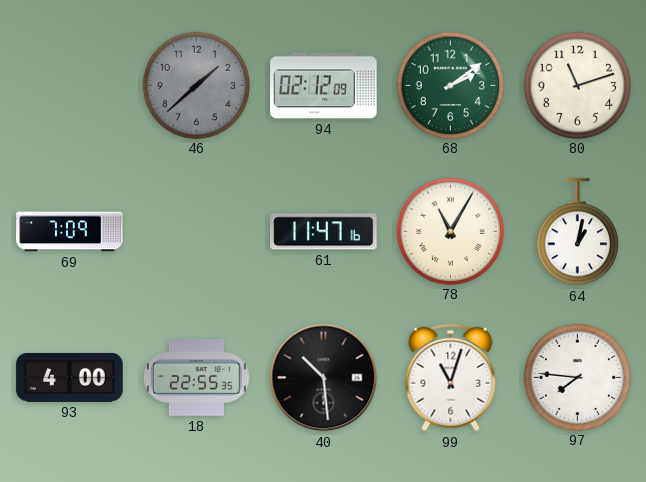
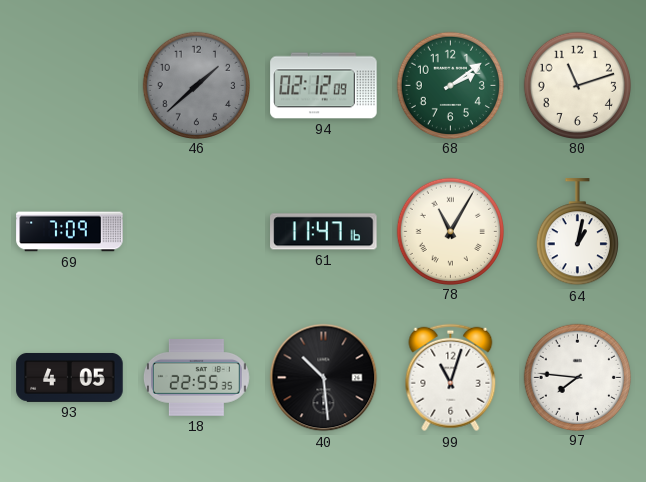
93: 4:00 -> 4:05 (70, 378)
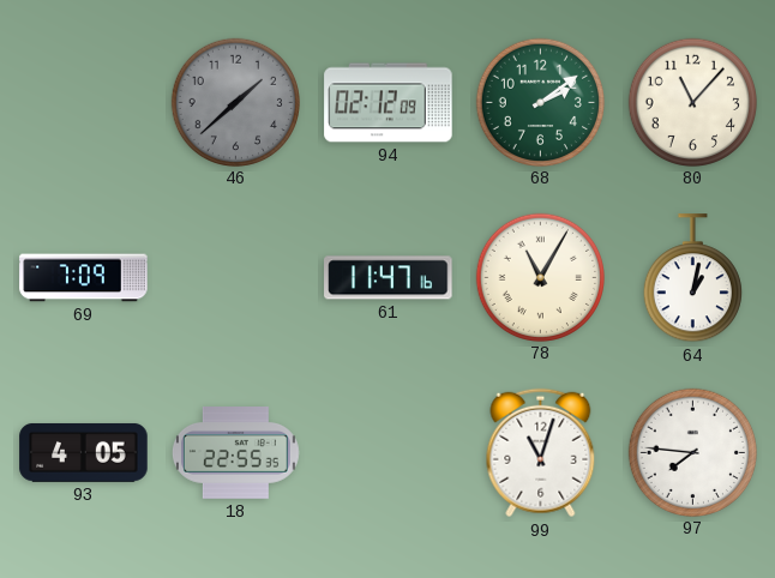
80: 11:12 -> 11:07 (692, 102)
40: 10:29 -> none (324, 378)
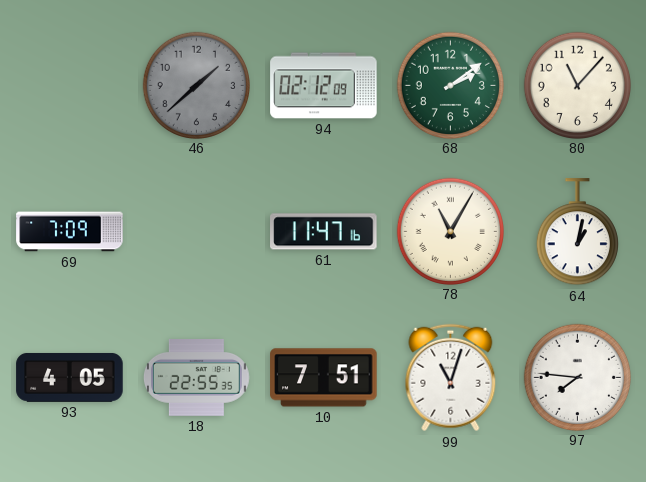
10: none -> 7:51 (324, 378)
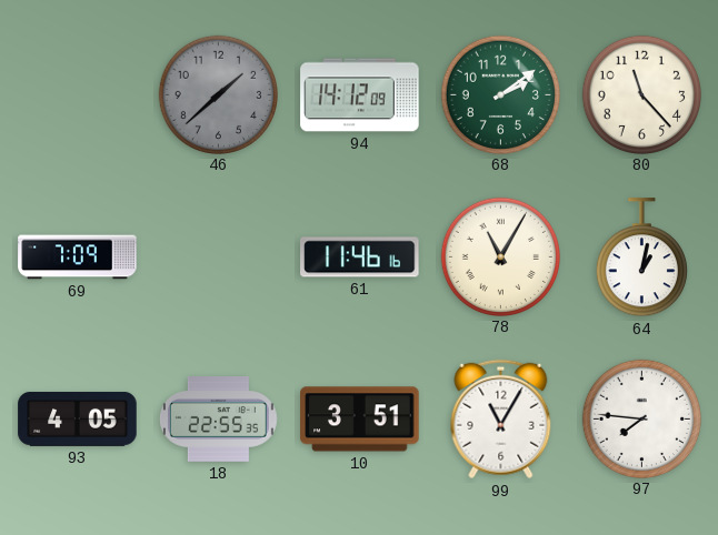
94: 02:12 -> 14:12 (360, 95)
80: 11:07 -> 11:23 (641, 94)
61: 11:47 -> 11:46 (360, 258)
10: 7:51 -> 3:51 (360, 420)
99: 11:03 -> 11:05 (501, 420)
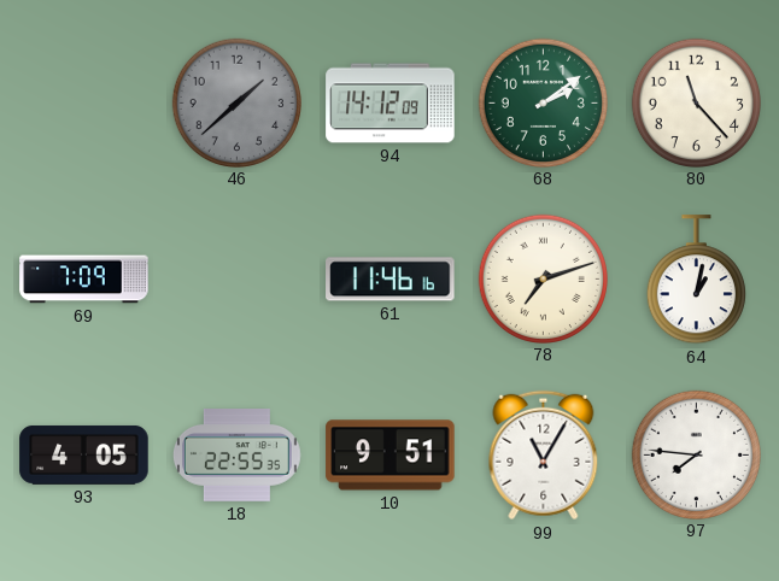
78: 11:05 -> 7:12 (543, 278)
10: 3:51 -> 9:51 (391, 456)
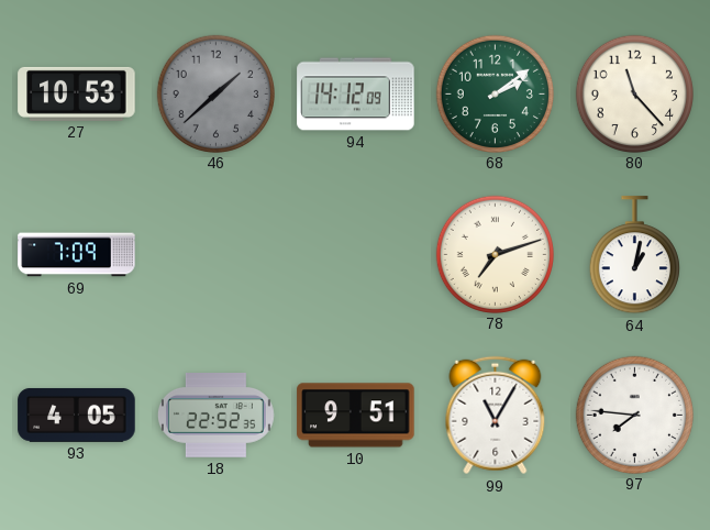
27: none -> 10:53 (77, 93)
61: 11:46 -> none (391, 280)
18: 22:55 -> 22:52 (215, 416)
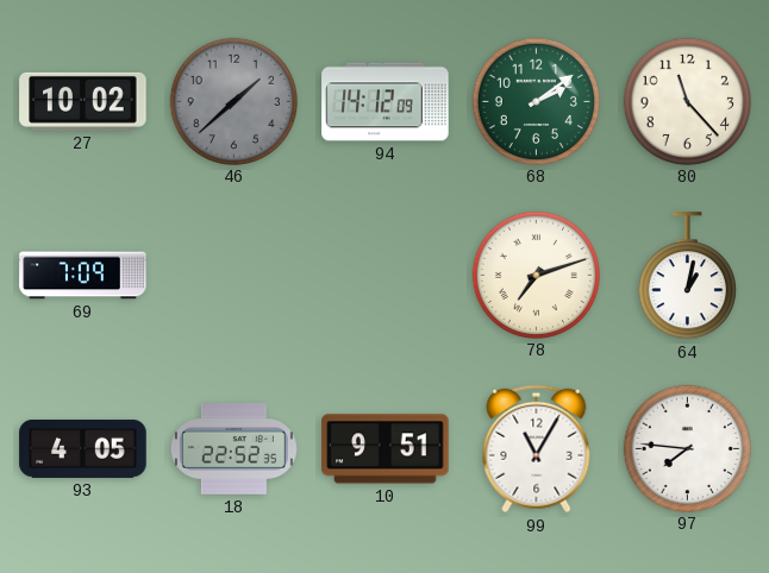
27: 10:53 -> 10:02 (83, 101)
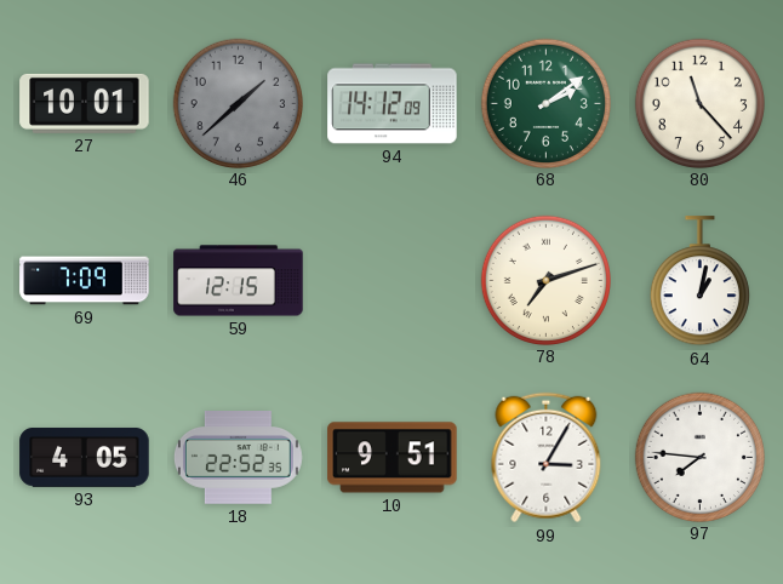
27: 10:02 -> 10:01 (85, 103)
59: none -> 12:15 (239, 281)
99: 11:05 -> 3:05 (547, 458)
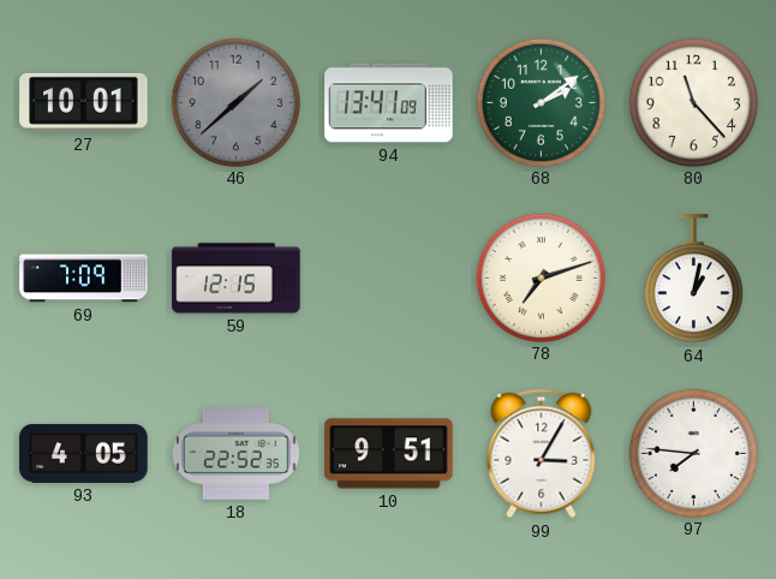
94: 14:12 -> 13:41 (389, 103)
